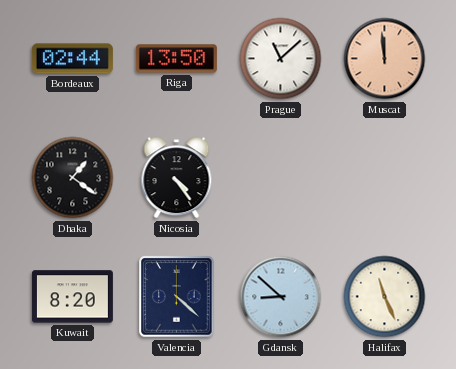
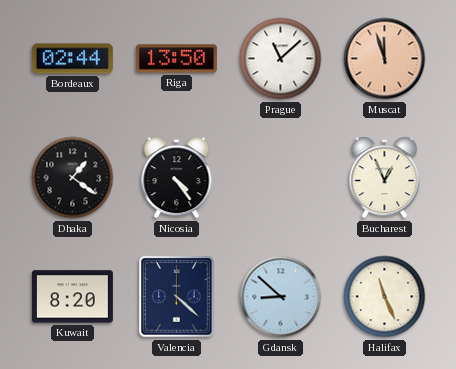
Muscat: 11:59 -> 11:57 (385, 59)
Bucharest: none -> 12:56 (385, 178)
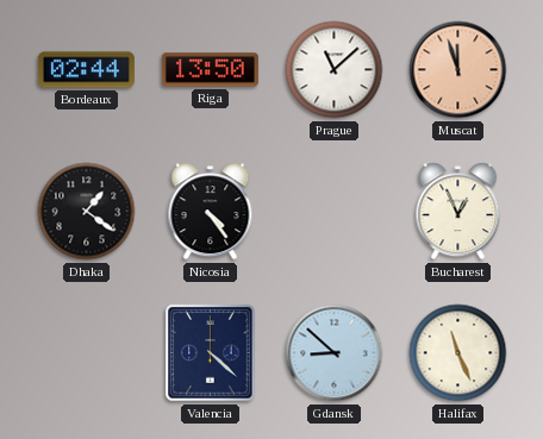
Kuwait: 8:20 -> none (72, 297)
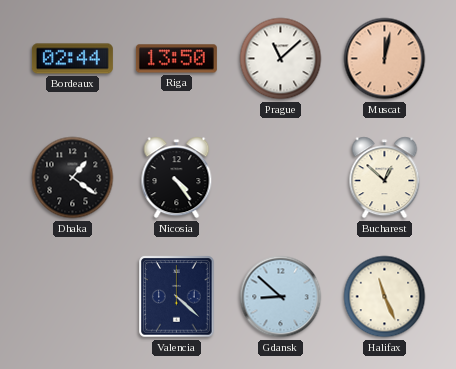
Muscat: 11:57 -> 12:02 (385, 59)
Bucharest: 12:56 -> 12:52 (385, 178)
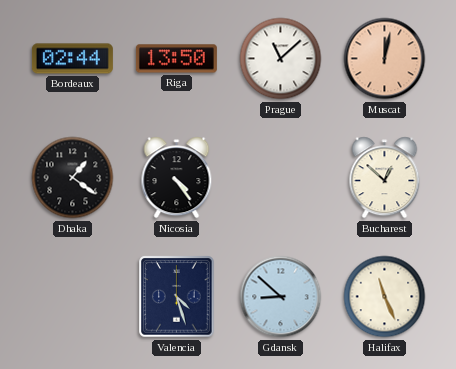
Valencia: 4:22 -> 4:27 (177, 297)
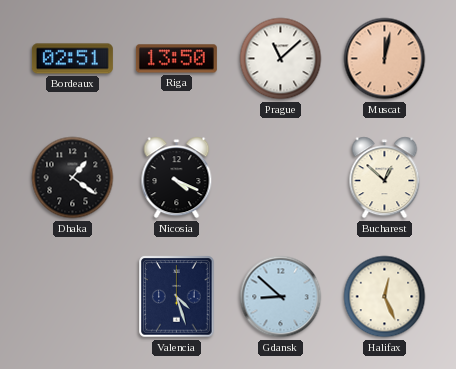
Bordeaux: 02:44 -> 02:51 (72, 59)
Nicosia: 4:24 -> 4:19 (177, 178)
Halifax: 11:26 -> 12:26 (385, 297)
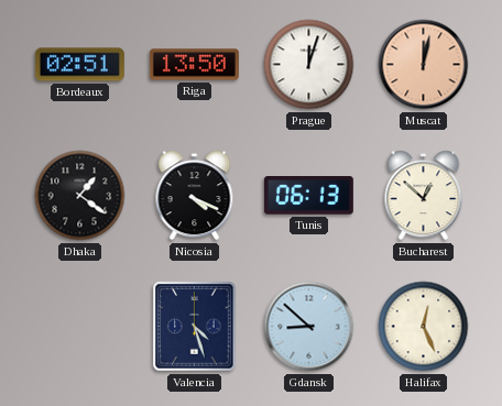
Prague: 11:08 -> 12:03 (309, 65)
Tunis: none -> 06:13 (308, 196)
